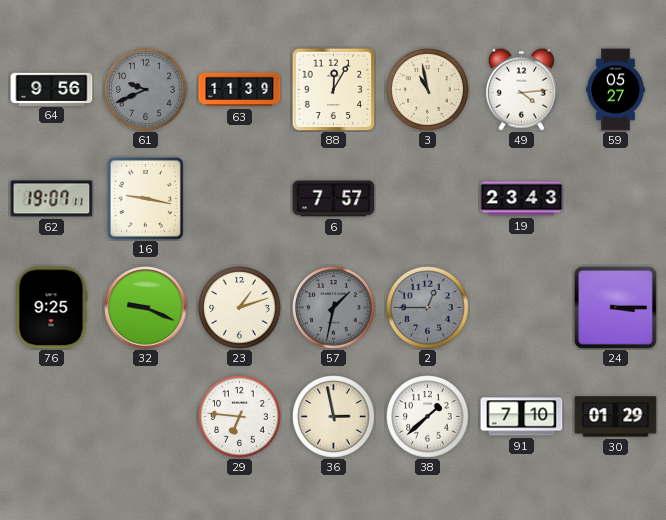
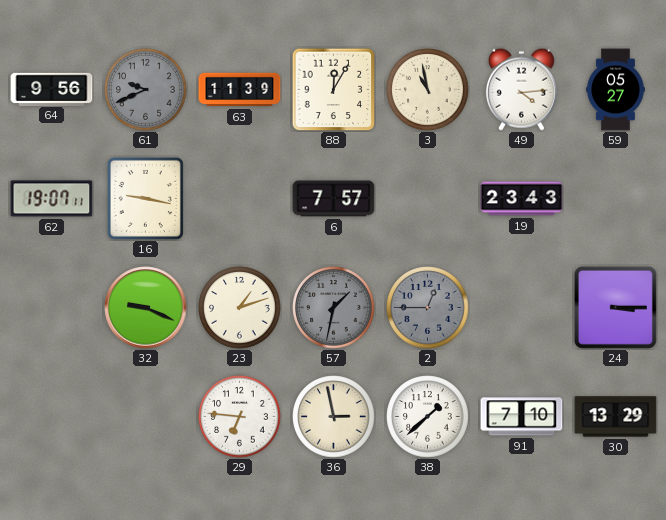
76: 9:25 -> none (52, 308)
30: 01:29 -> 13:29 (616, 417)
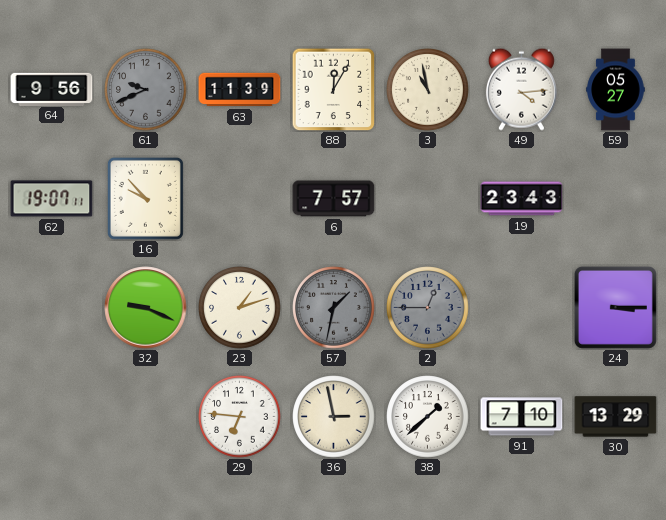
16: 9:17 -> 9:53 (145, 198)
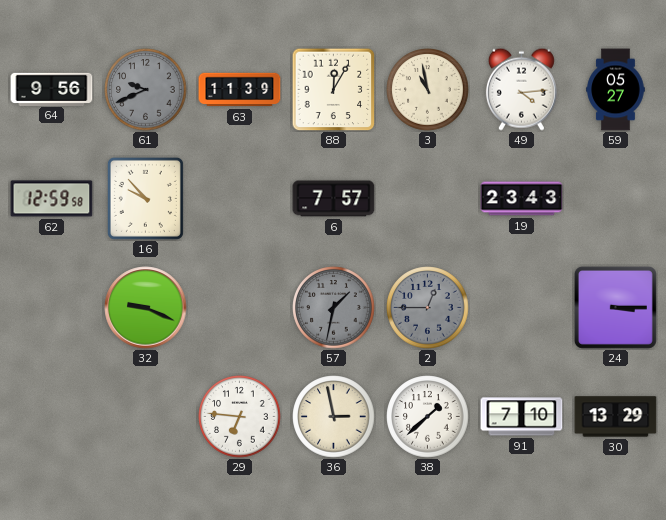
62: 19:07 -> 12:59 (52, 199)
23: 1:12 -> none (240, 308)
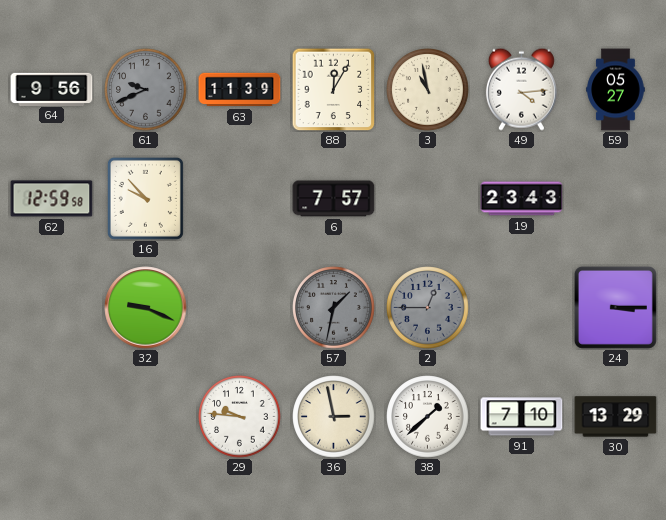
29: 6:46 -> 9:46 (240, 417)
